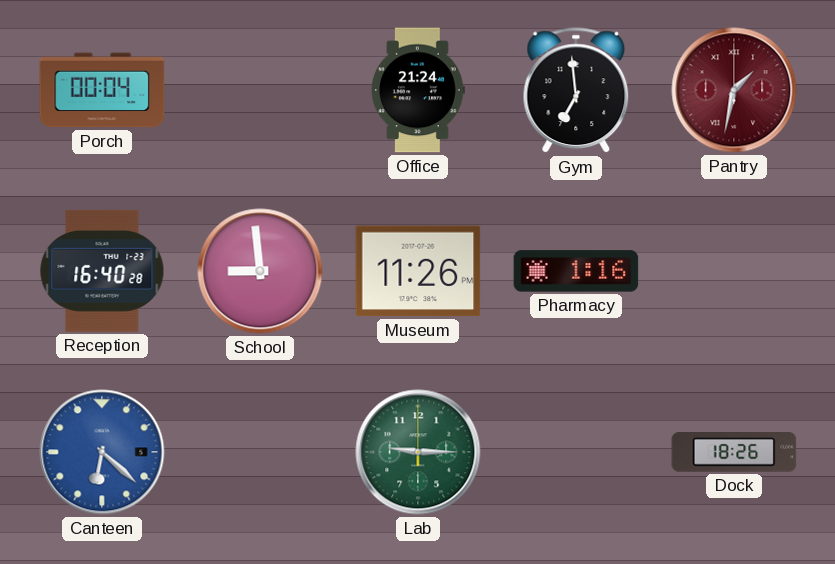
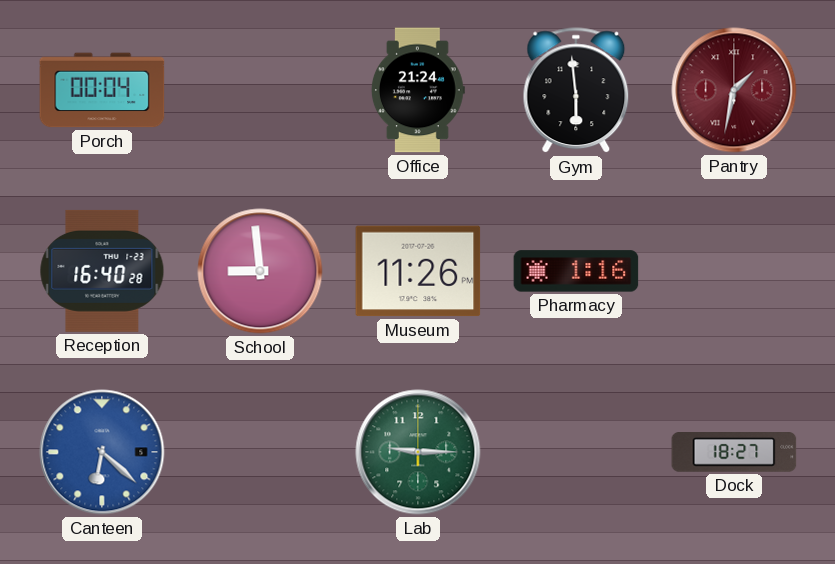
Gym: 6:59 -> 5:59 (576, 91)
Dock: 18:26 -> 18:27 (734, 453)
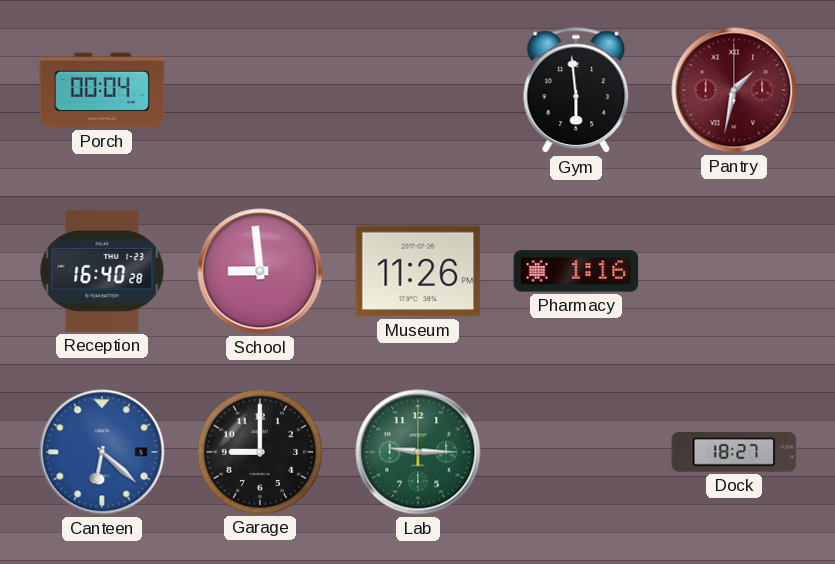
Office: 21:24 -> none (418, 90)
Garage: none -> 9:00 (259, 451)
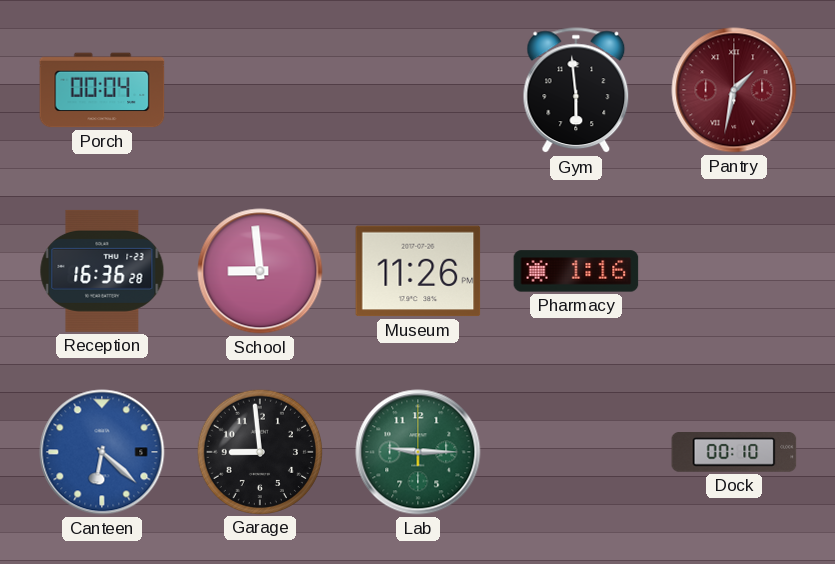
Reception: 16:40 -> 16:36 (102, 271)
Garage: 9:00 -> 8:59 (259, 451)
Dock: 18:27 -> 00:10 (734, 453)
